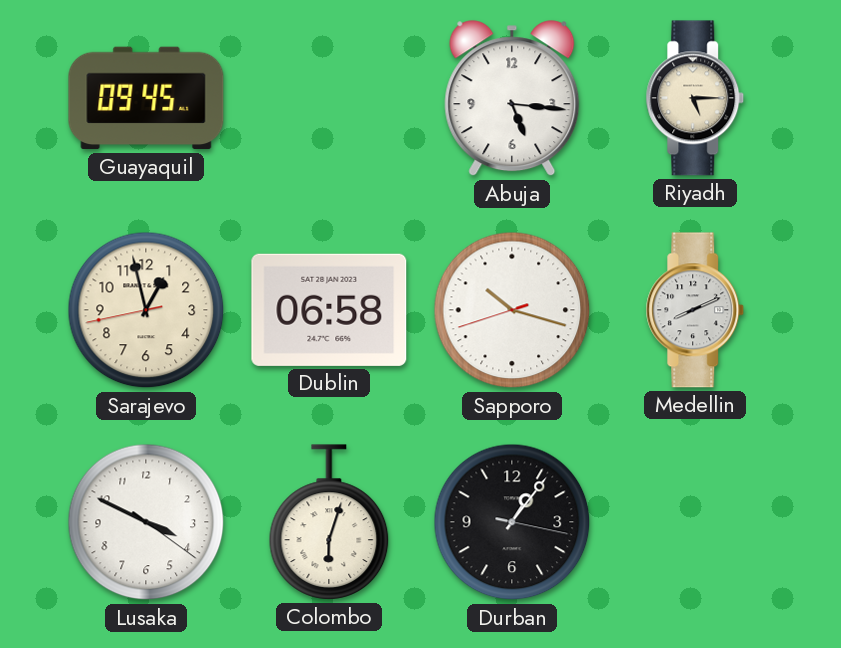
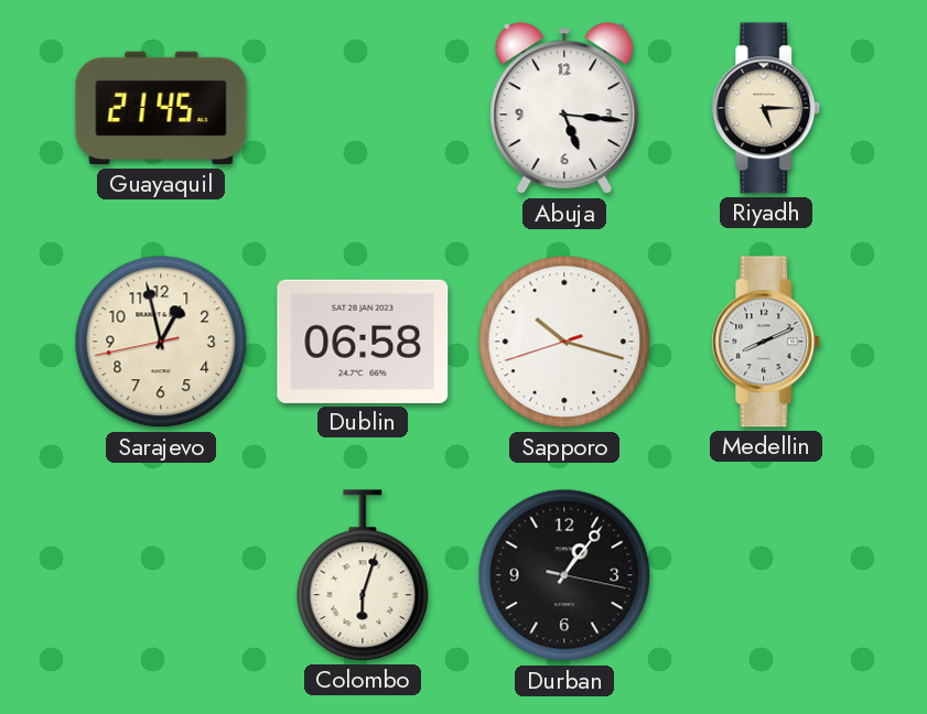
Guayaquil: 09:45 -> 21:45 (161, 108)
Lusaka: 3:49 -> none (146, 522)
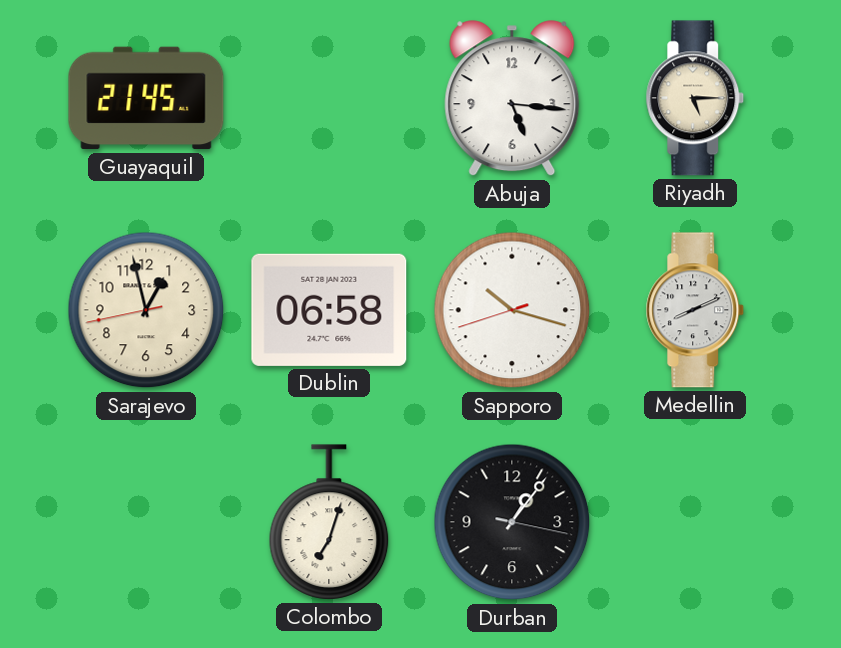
Colombo: 6:03 -> 7:03 (329, 522)
